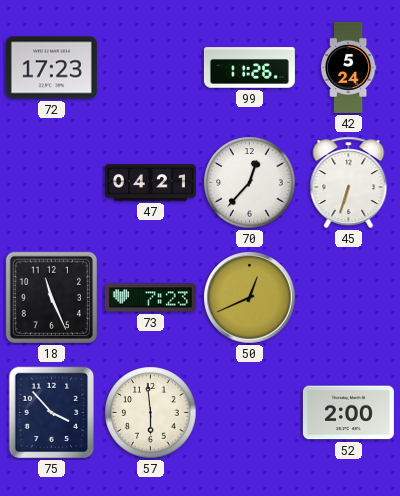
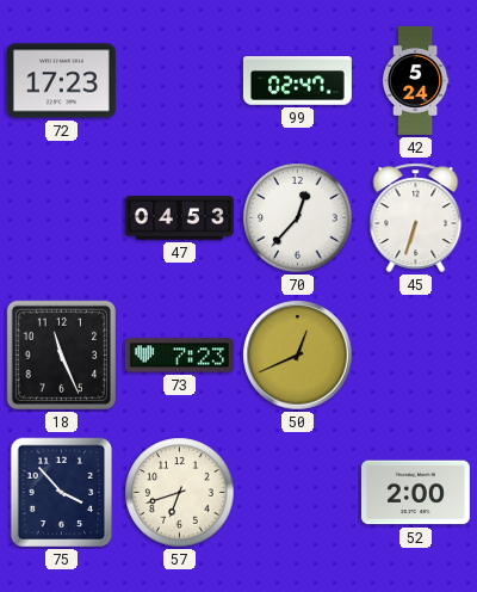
99: 11:26 -> 02:47 (297, 81)
47: 04:21 -> 04:53 (179, 218)
57: 5:59 -> 6:42 (180, 493)
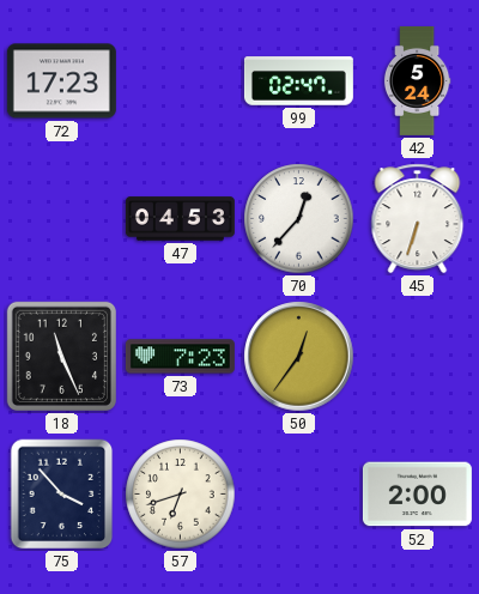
50: 12:41 -> 12:36 (299, 357)
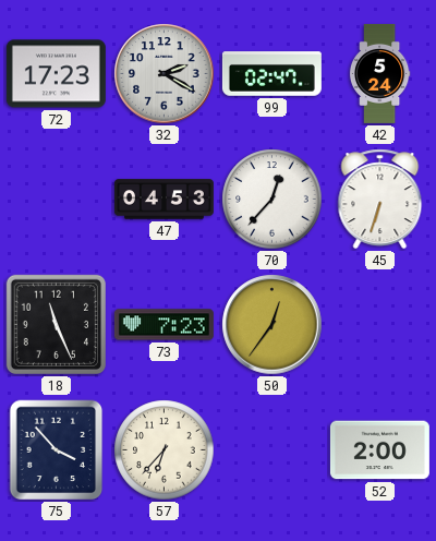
32: none -> 2:20 (165, 74)
57: 6:42 -> 6:37 (165, 450)
